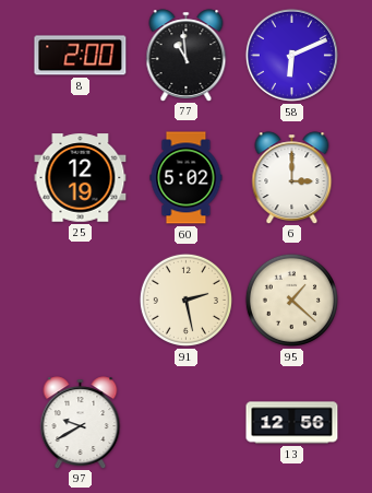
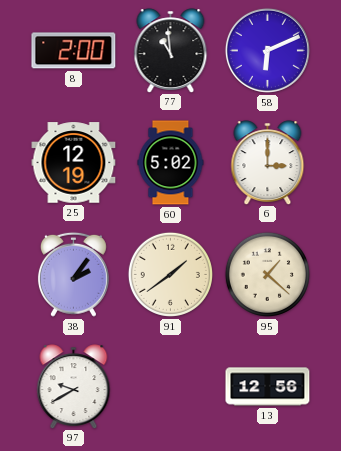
38: none -> 2:06 (73, 274)
91: 2:28 -> 1:39 (170, 274)
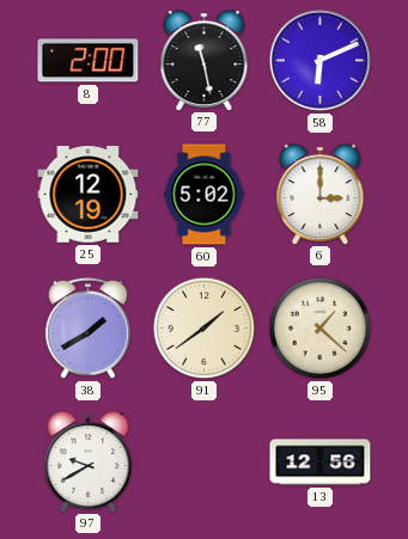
77: 10:59 -> 11:28 (205, 60)
38: 2:06 -> 1:40 (87, 327)
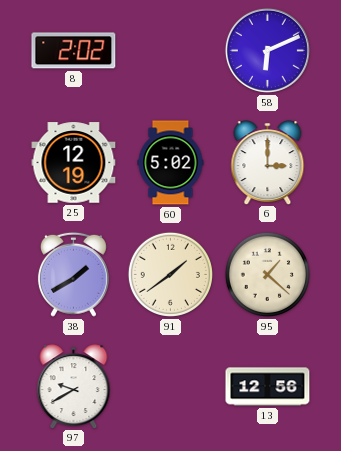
8: 2:00 -> 2:02 (74, 51)
77: 11:28 -> none (205, 60)
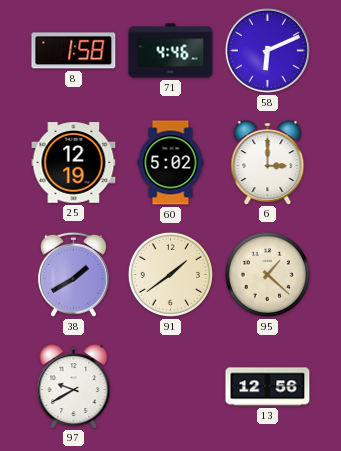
8: 2:02 -> 1:58 (74, 51)
71: none -> 4:46 (171, 51)
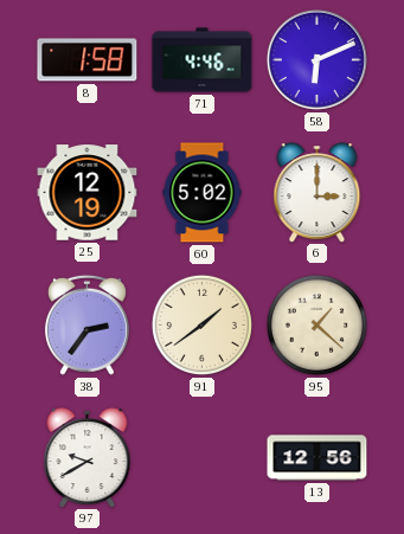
38: 1:40 -> 2:36 (86, 324)
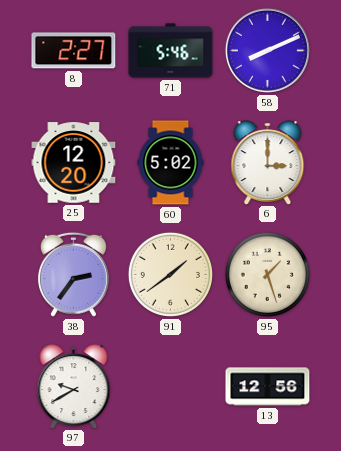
8: 1:58 -> 2:27 (74, 51)
71: 4:46 -> 5:46 (171, 51)
58: 6:11 -> 8:11 (267, 50)
25: 12:19 -> 12:20 (74, 163)
95: 1:22 -> 1:27 (267, 274)
